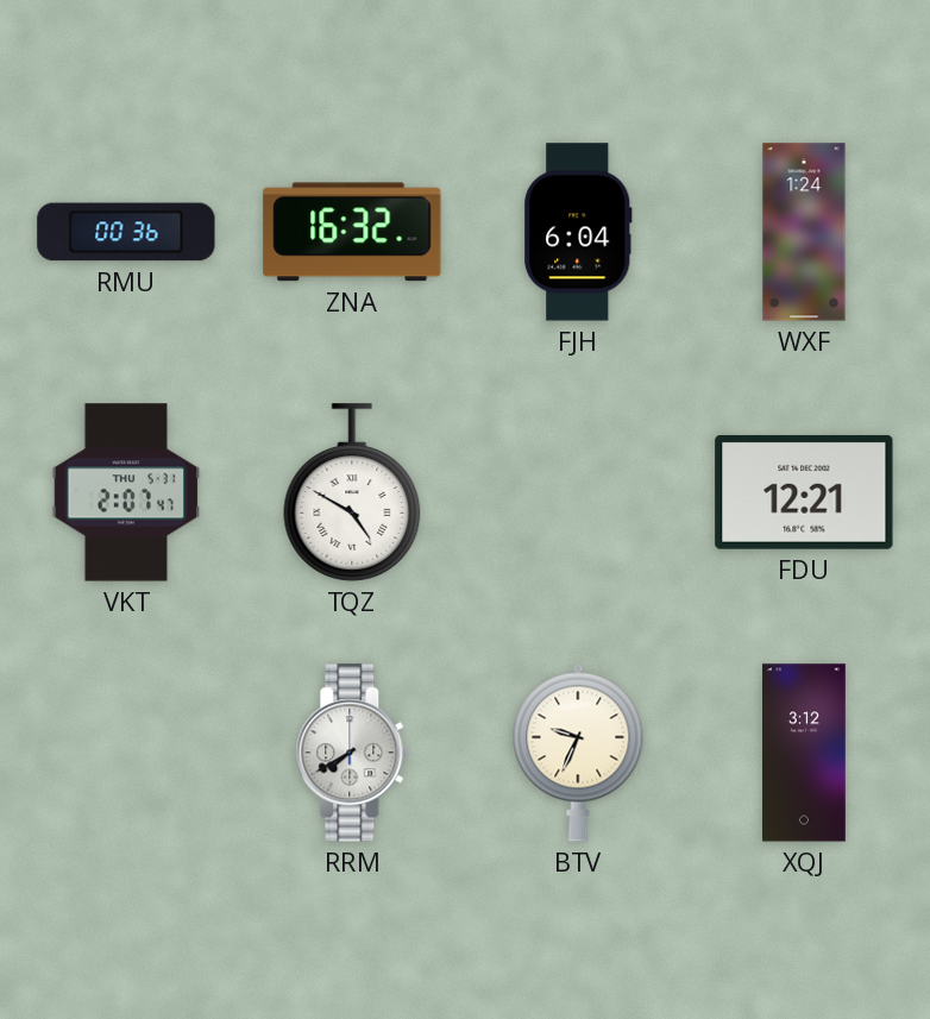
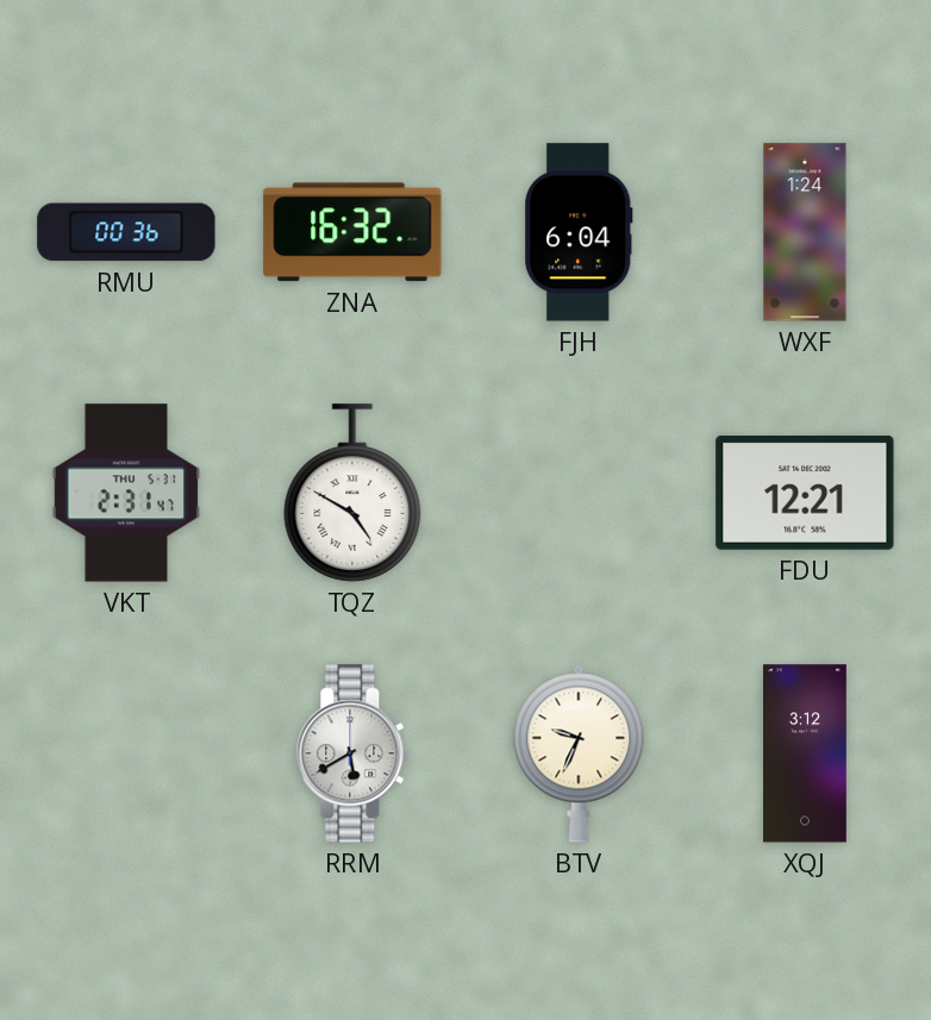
VKT: 2:07 -> 2:31 (126, 493)
RRM: 7:40 -> 5:40 (352, 753)
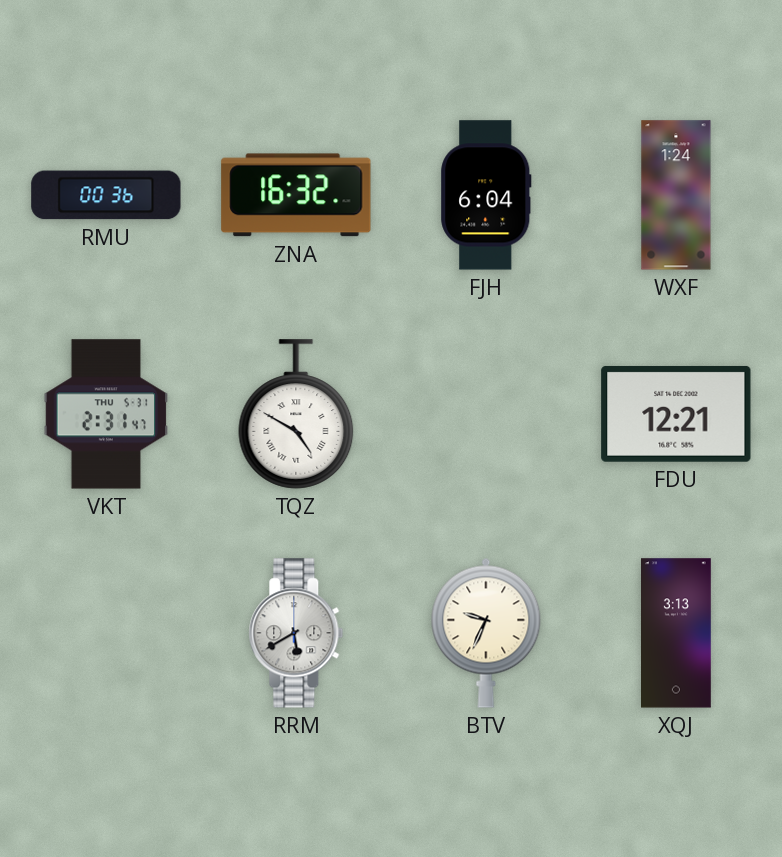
XQJ: 3:12 -> 3:13 (677, 633)
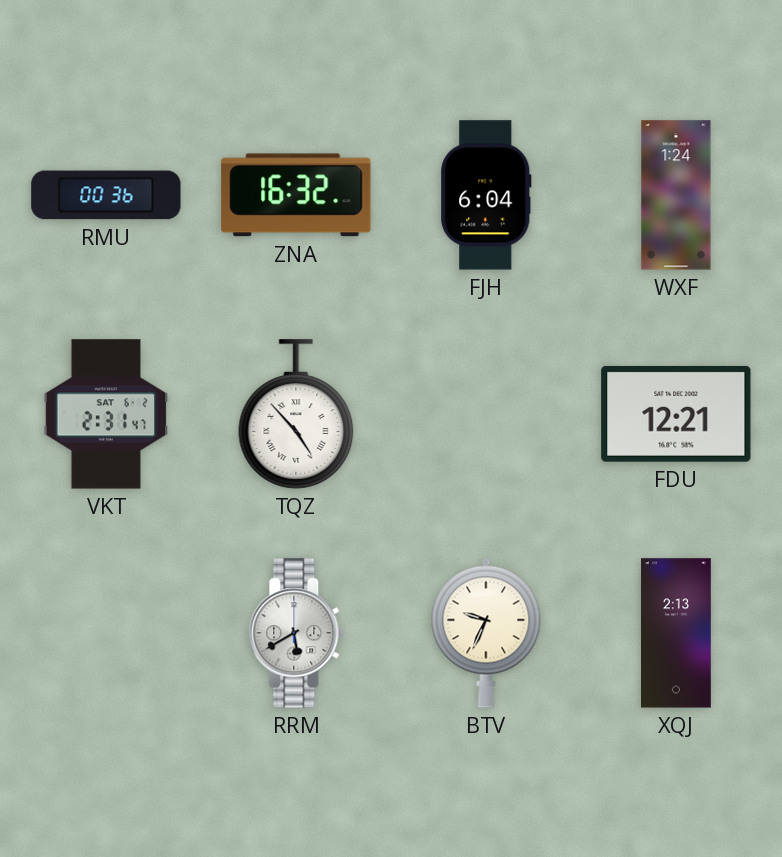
VKT date: THU 5-31 -> SAT 6-2 (106, 414)
TQZ: 4:50 -> 4:53 (296, 414)
XQJ: 3:13 -> 2:13 (677, 633)
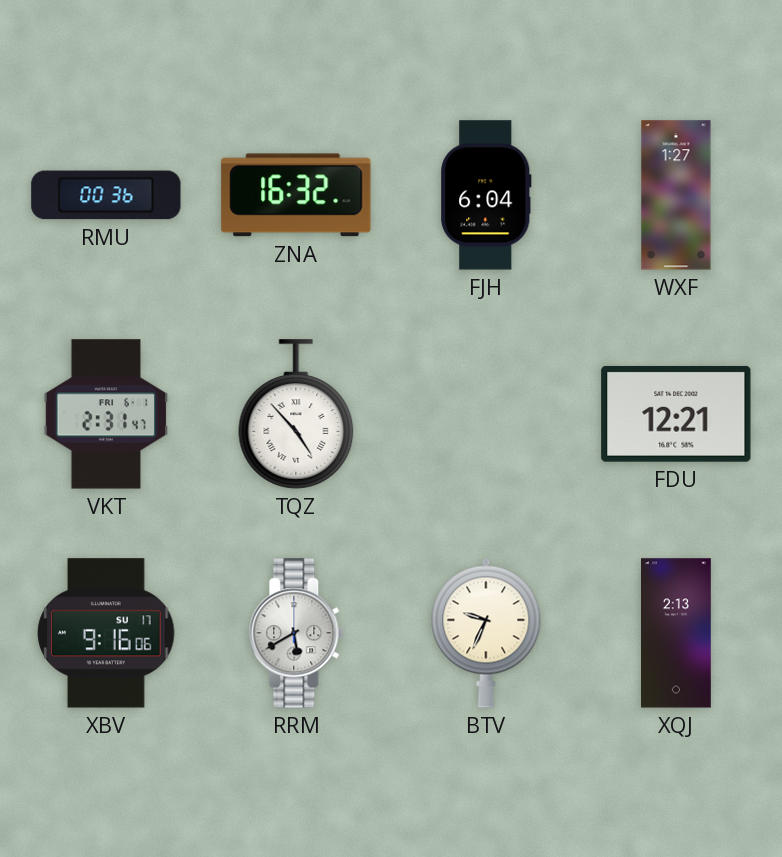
WXF: 1:24 -> 1:27 (676, 195)
VKT date: SAT 6-2 -> FRI 6-1 (106, 414)
XBV: none -> 9:16 (106, 633)
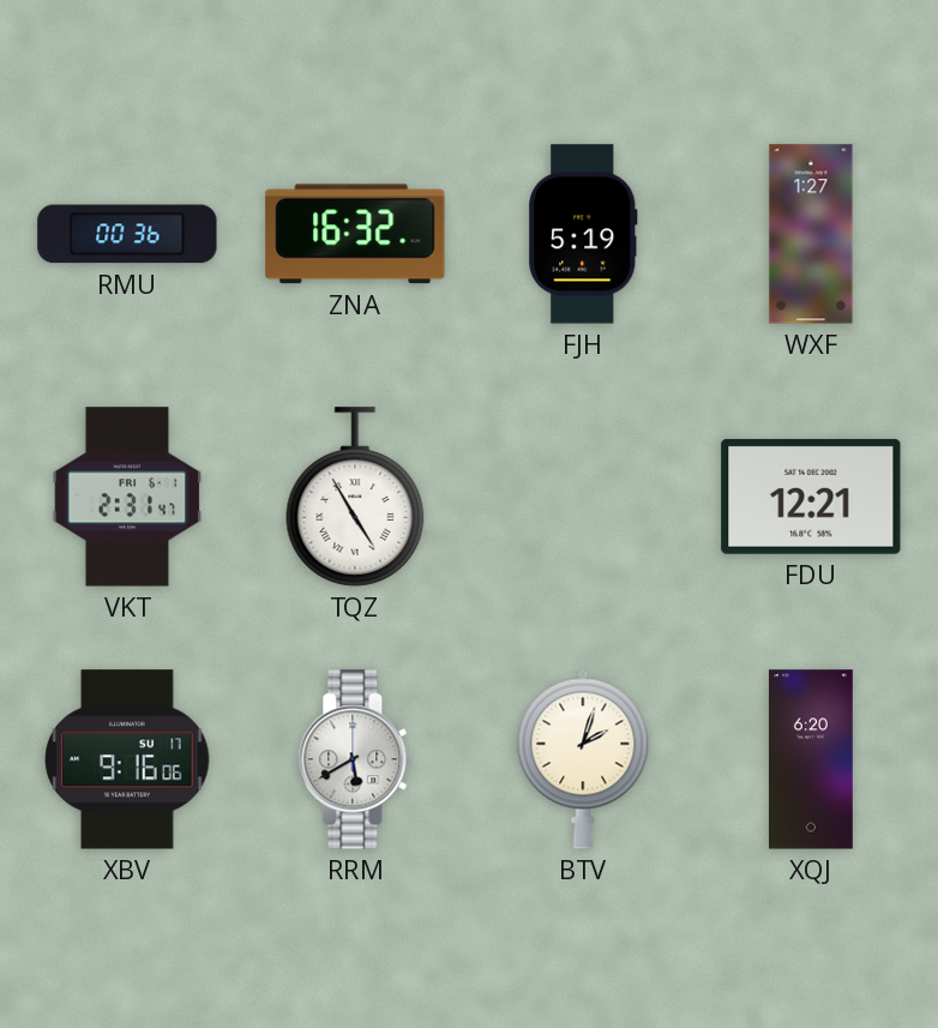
FJH: 6:04 -> 5:19 (583, 234)
TQZ: 4:53 -> 4:55 (355, 497)
BTV: 9:34 -> 2:03 (583, 759)
XQJ: 2:13 -> 6:20 (812, 759)
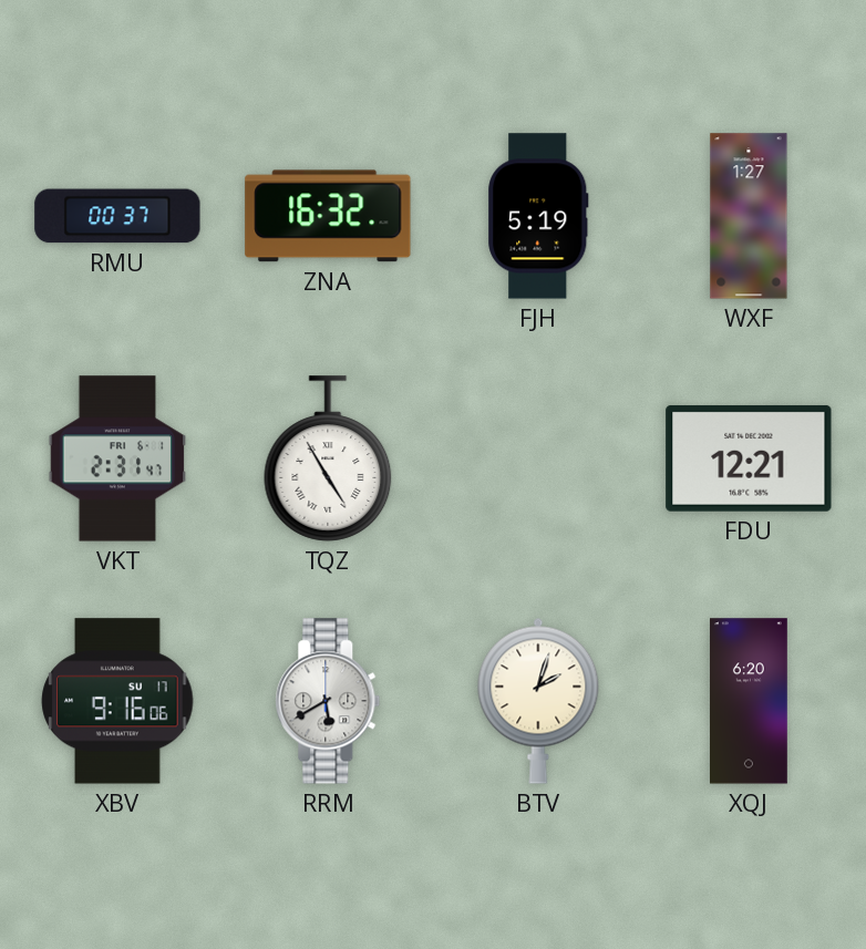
RMU: 00:36 -> 00:37 (117, 216)
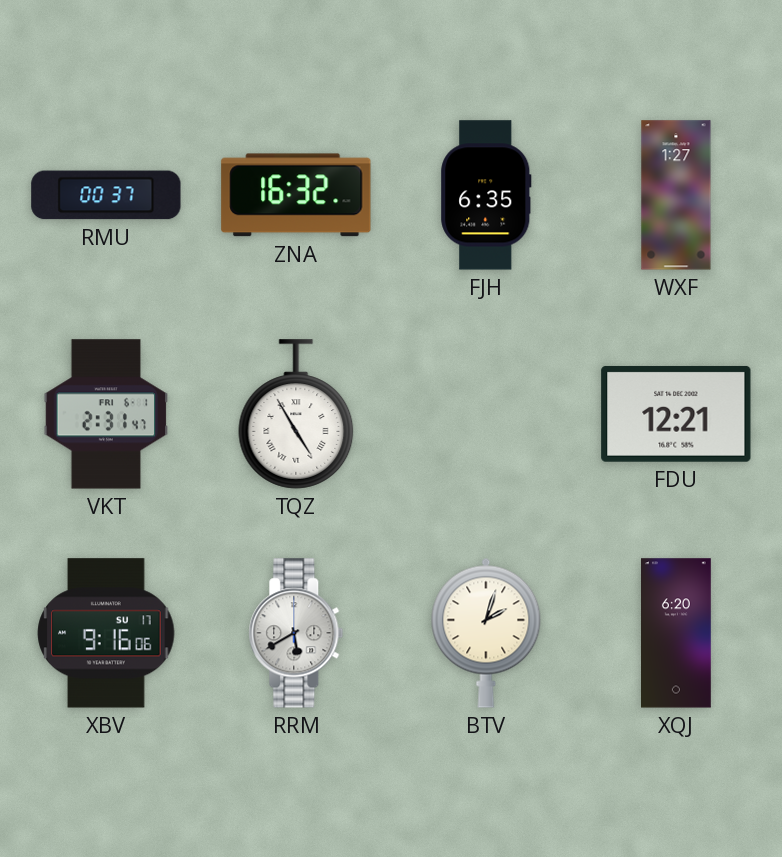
FJH: 5:19 -> 6:35 (486, 195)
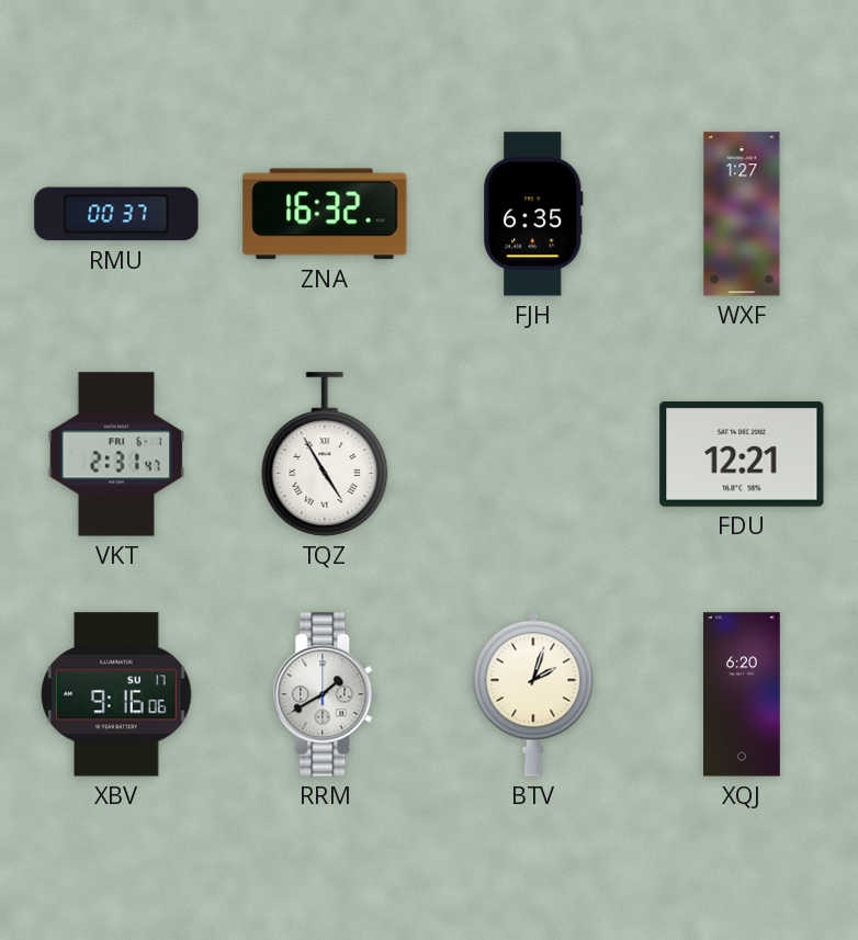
RRM: 5:40 -> 1:40 (325, 694)
